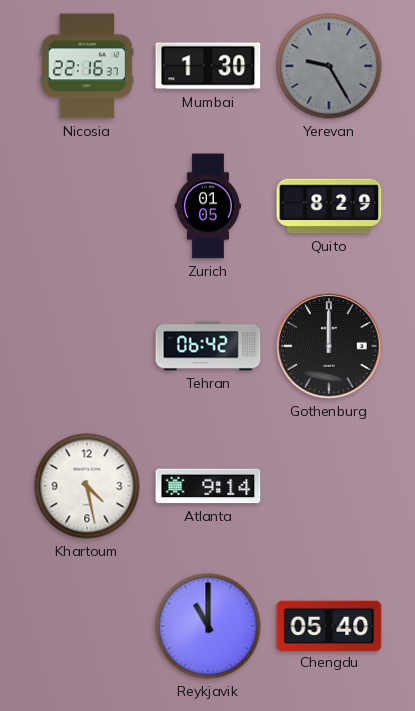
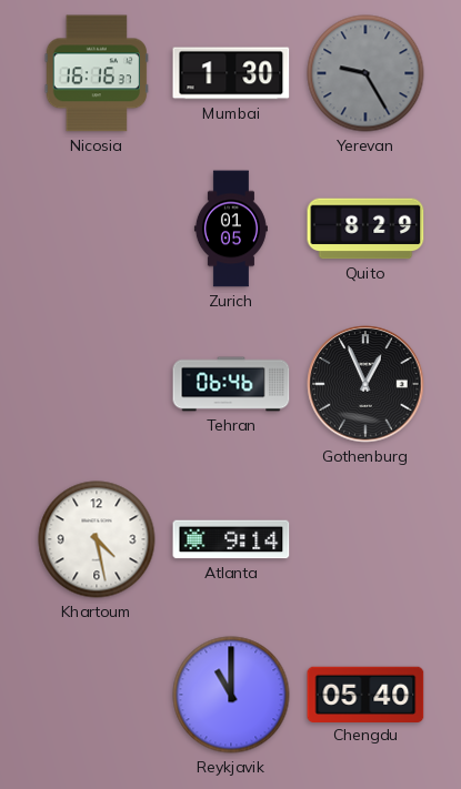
Nicosia: 22:16 -> 16:16 (96, 73)
Tehran: 06:42 -> 06:46 (231, 384)
Gothenburg: 12:00 -> 12:56 (365, 384)
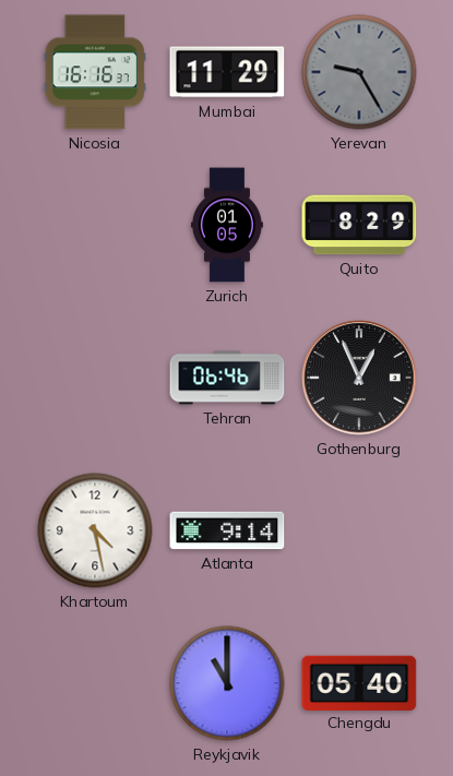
Mumbai: 1:30 -> 11:29 (227, 72)
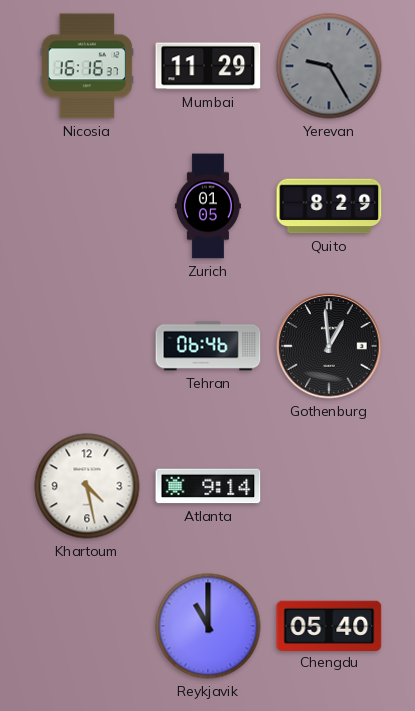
Gothenburg: 12:56 -> 12:59 (329, 346)
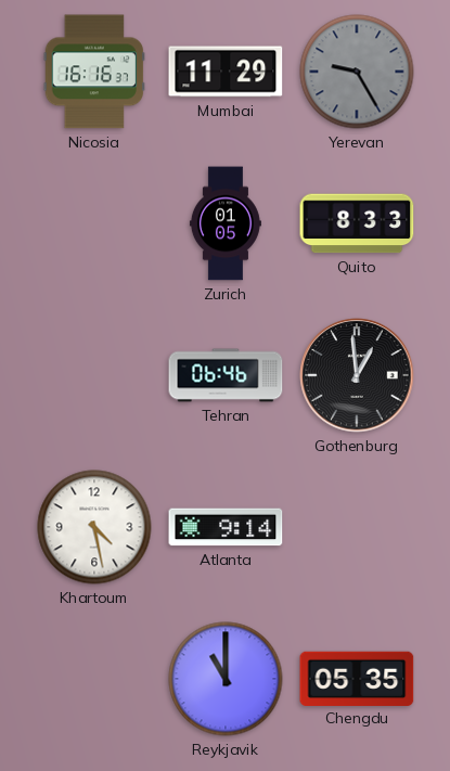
Quito: 8:29 -> 8:33 (357, 223)
Chengdu: 05:40 -> 05:35 (357, 678)
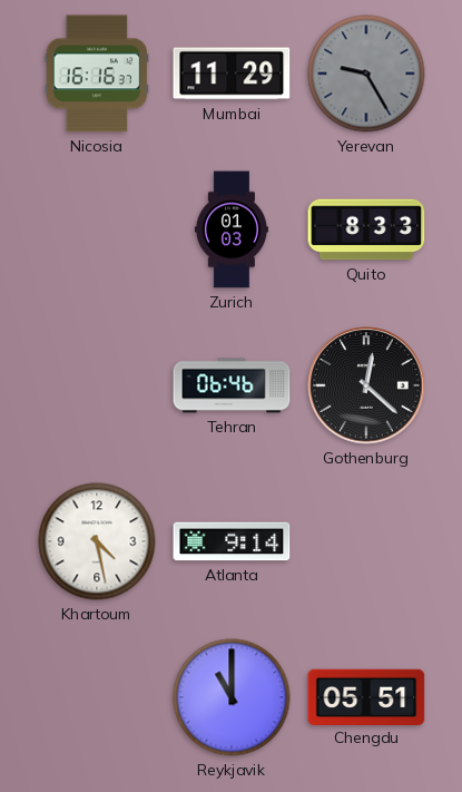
Zurich: 01:05 -> 01:03 (232, 229)
Gothenburg: 12:59 -> 12:22 (366, 385)
Chengdu: 05:35 -> 05:51 (366, 696)
